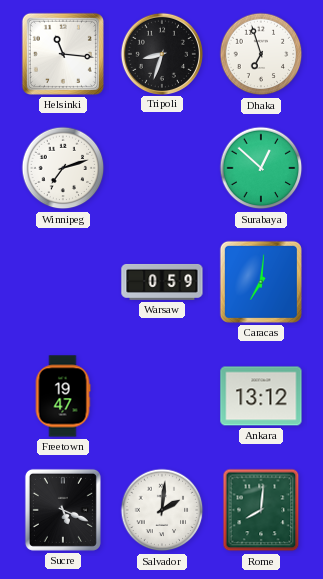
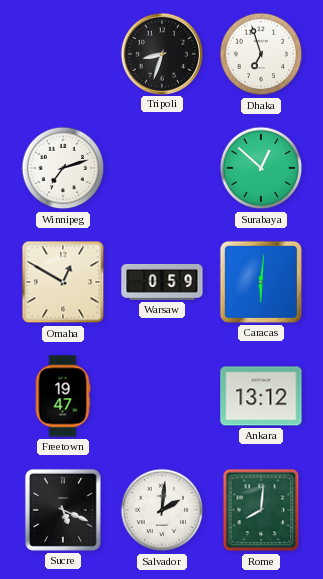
Helsinki: 11:16 -> none (63, 54)
Omaha: none -> 12:50 (63, 282)
Caracas: 7:01 -> 6:01 (261, 282)
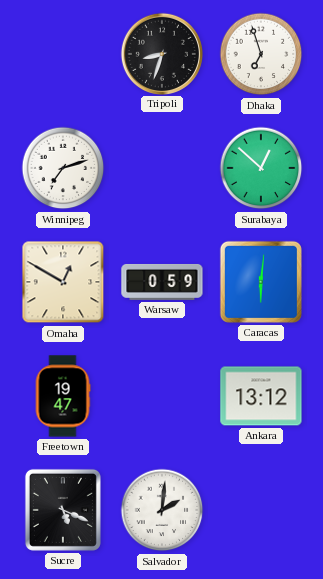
Rome: 8:01 -> none (261, 510)
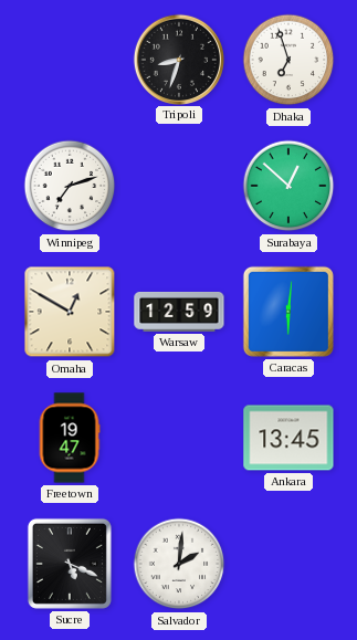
Warsaw: 0:59 -> 12:59 (179, 312)
Ankara: 13:12 -> 13:45 (288, 438)
